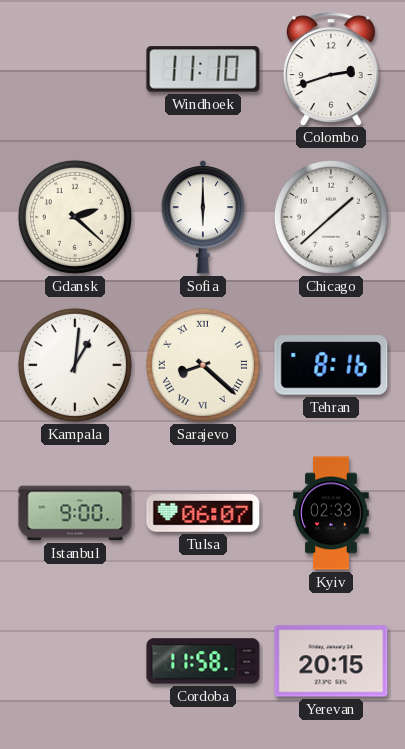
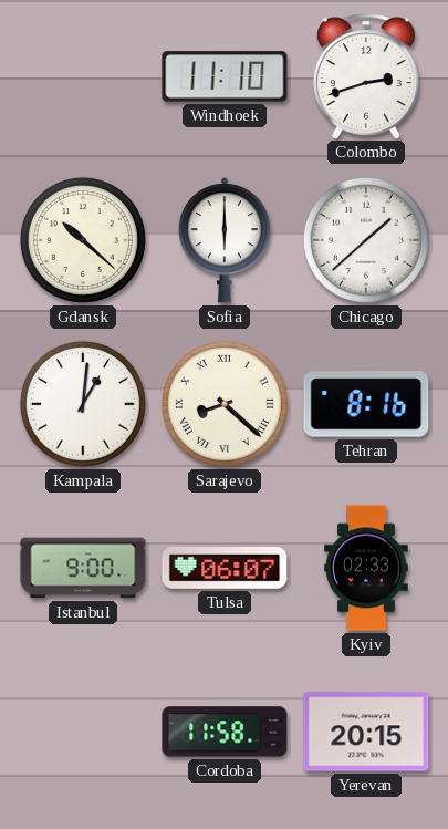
Gdansk: 2:22 -> 10:22 (83, 240)
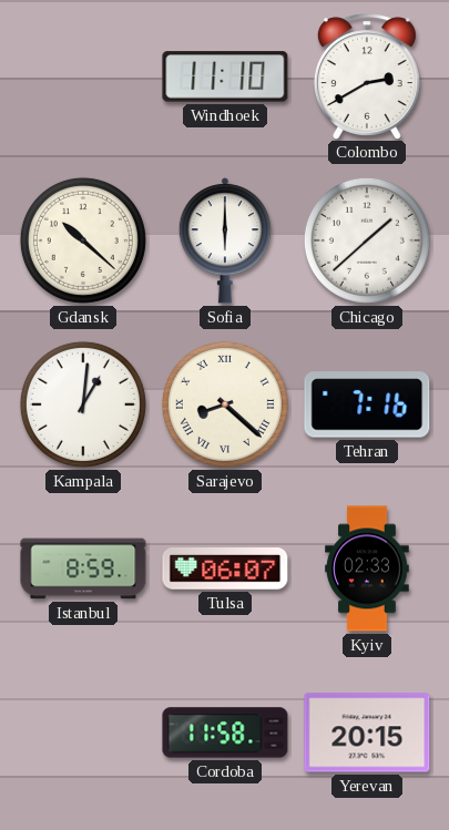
Colombo: 2:42 -> 2:40 (367, 76)
Tehran: 8:16 -> 7:16 (367, 404)
Istanbul: 9:00 -> 8:59 (83, 568)
